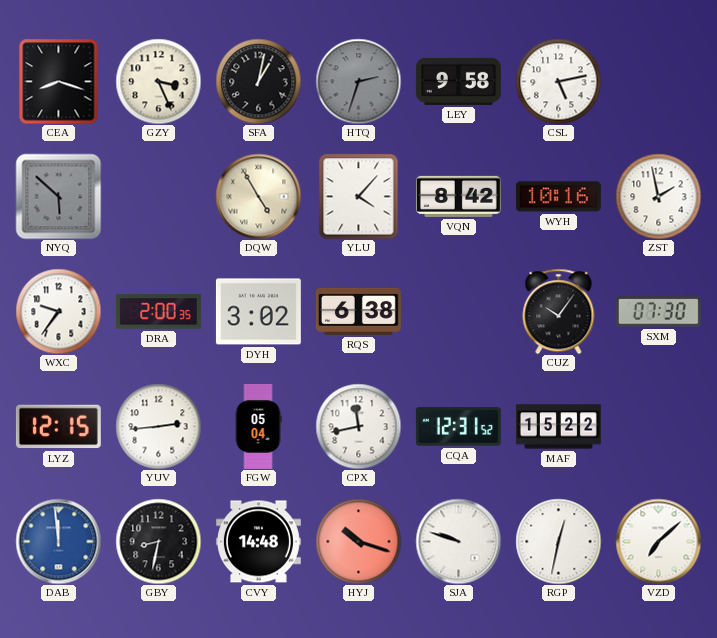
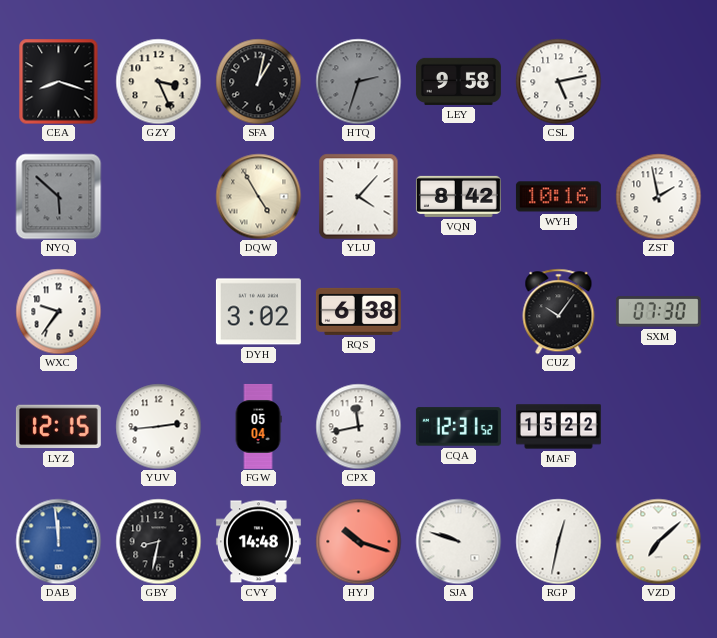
DRA: 2:00 -> none (158, 312)
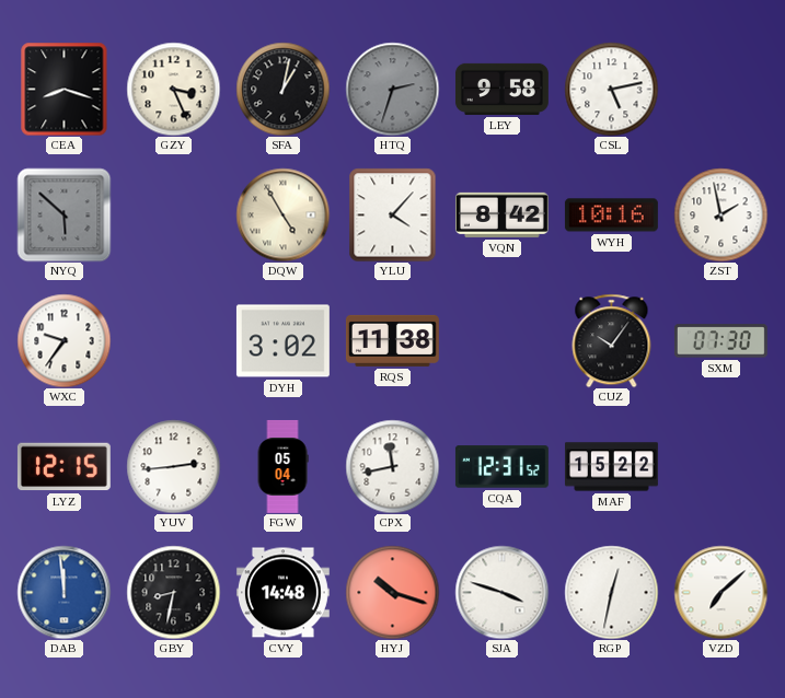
RQS: 6:38 -> 11:38 (392, 340)
SJA: 9:48 -> 3:48 (501, 592)
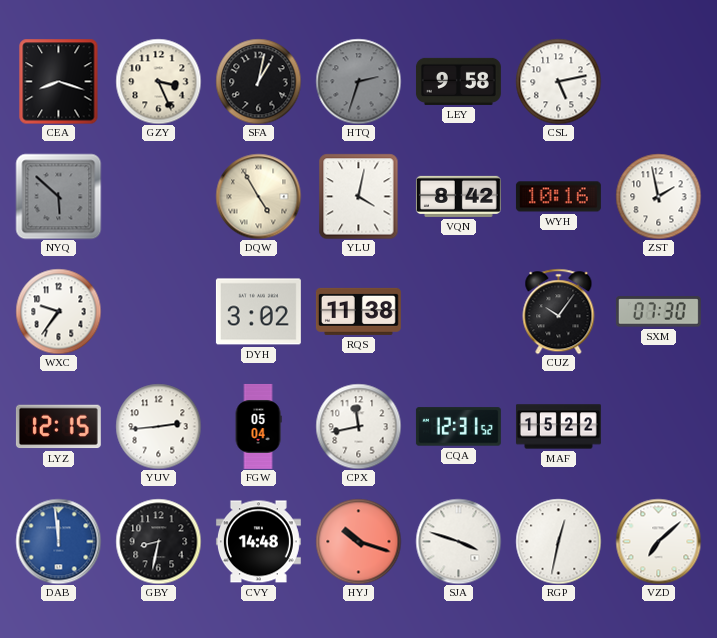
YLU: 4:07 -> 4:02 (359, 196)
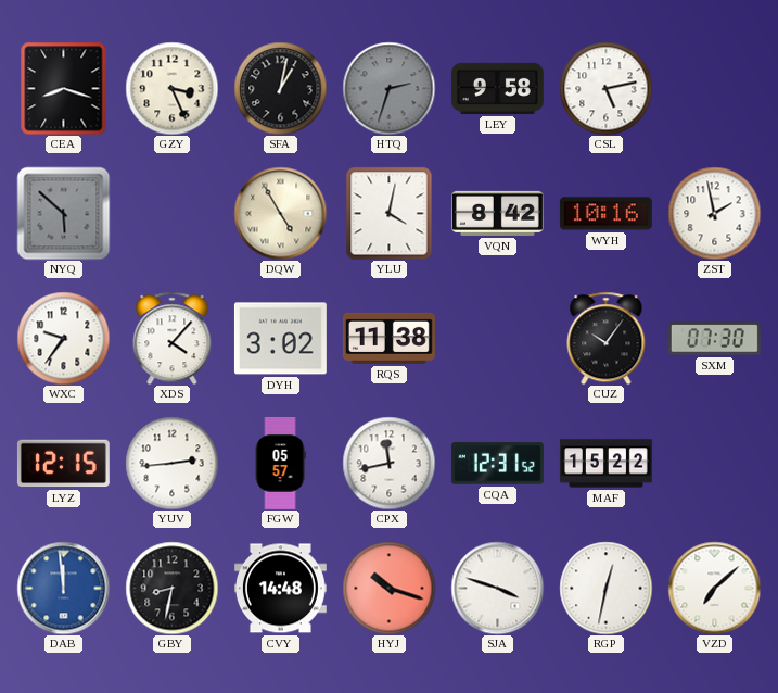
XDS: none -> 4:07 (173, 338)
FGW: 05:04 -> 05:57 (280, 463)
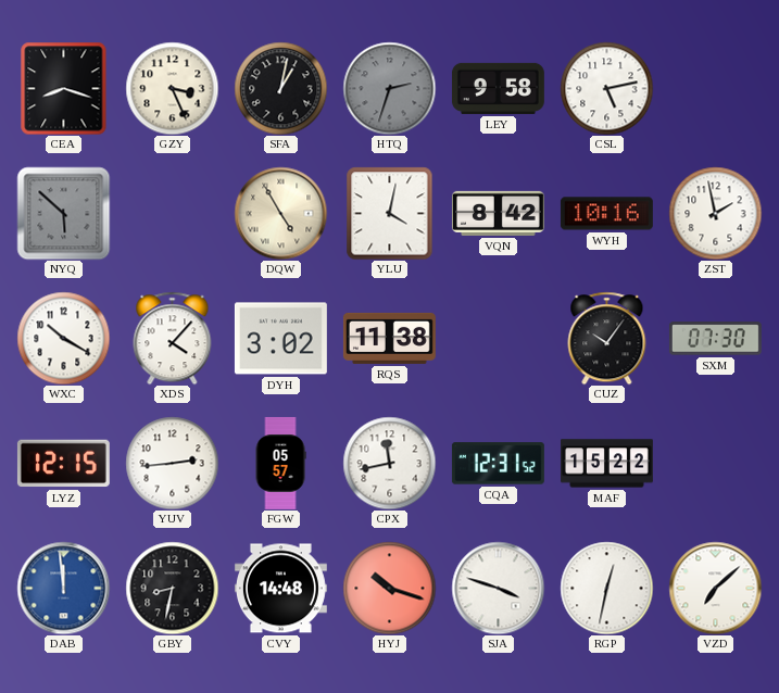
WXC: 9:36 -> 10:20 (63, 338)
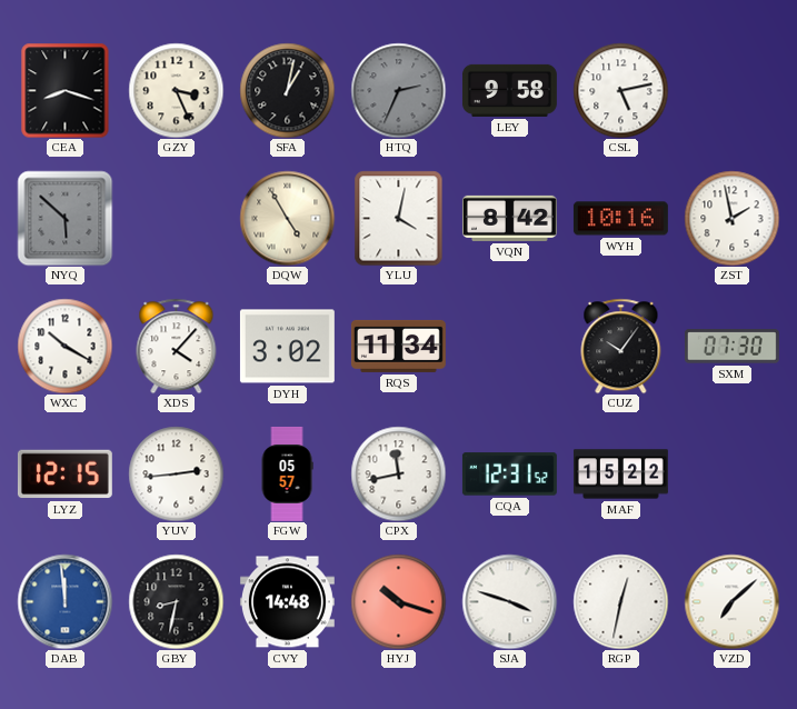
HTQ: 2:33 -> 2:34 (398, 90)
RQS: 11:38 -> 11:34 (398, 346)
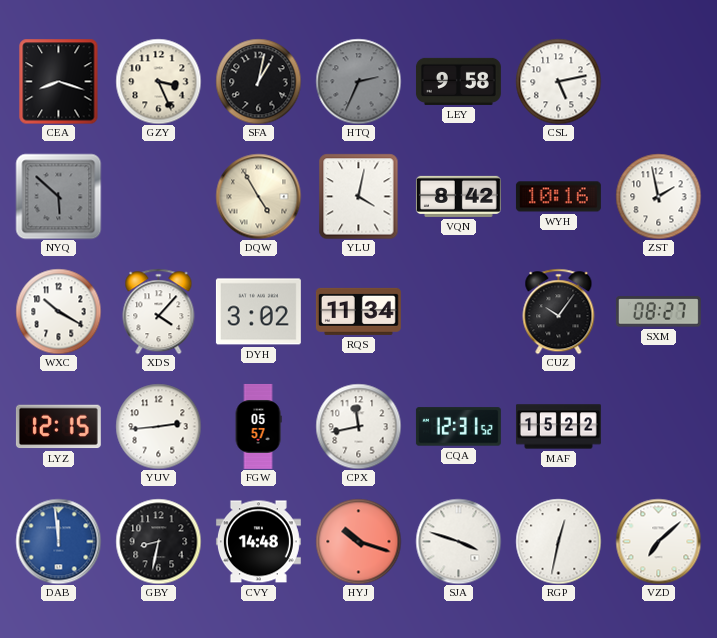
SXM: 07:30 -> 08:27 (658, 312)
